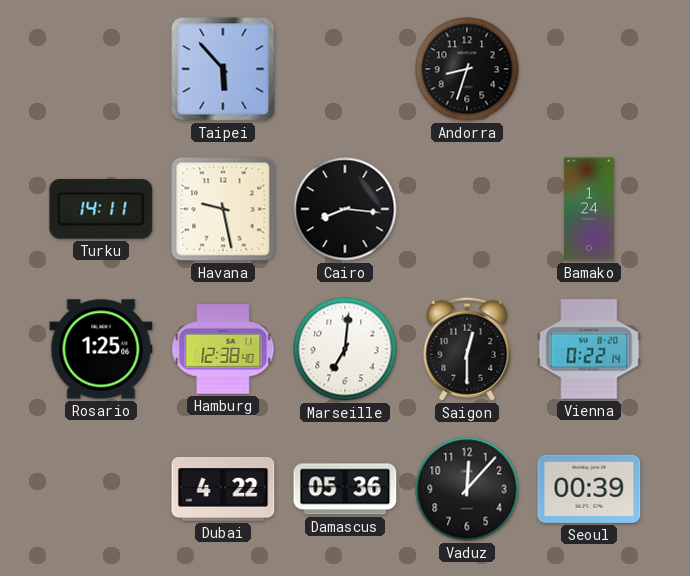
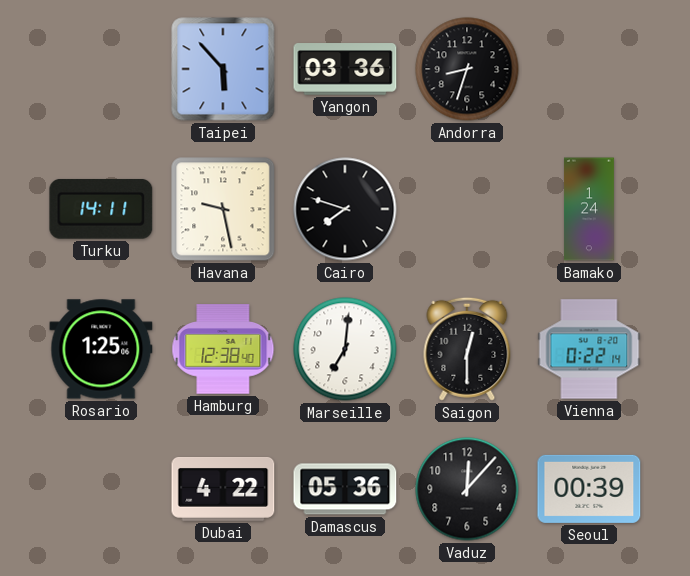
Yangon: none -> 03:36 (345, 69)
Cairo: 8:16 -> 7:48 (345, 209)
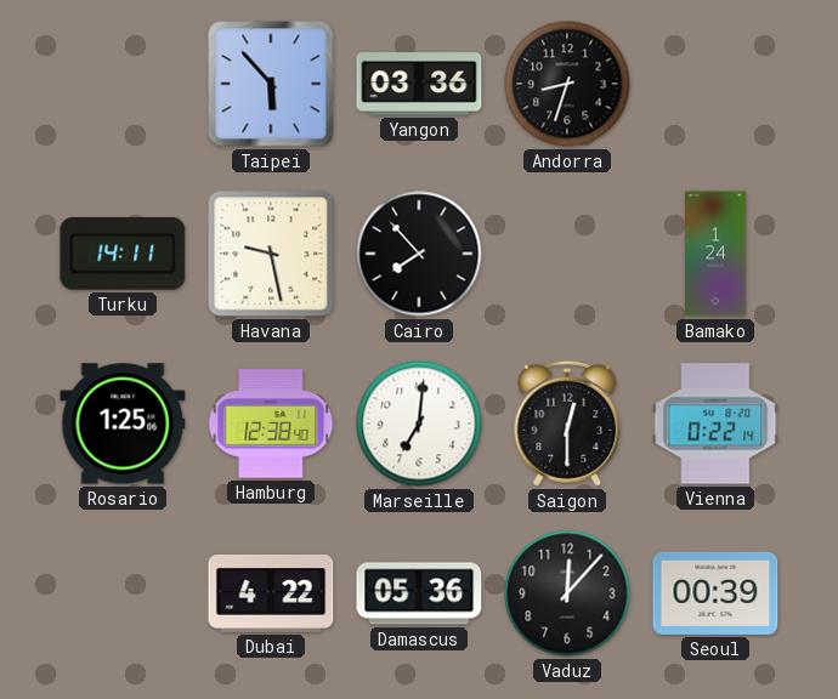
Cairo: 7:48 -> 7:53 (419, 254)
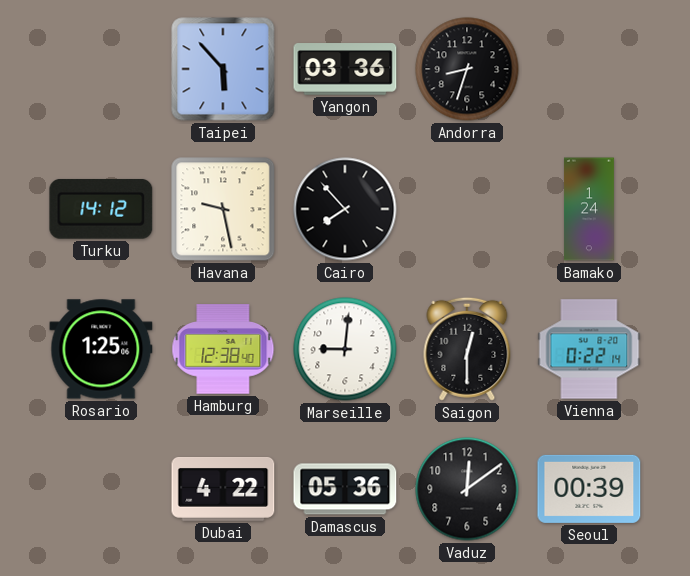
Turku: 14:11 -> 14:12 (101, 209)
Marseille: 7:01 -> 9:01 (345, 349)
Vaduz: 12:07 -> 12:09 (467, 489)
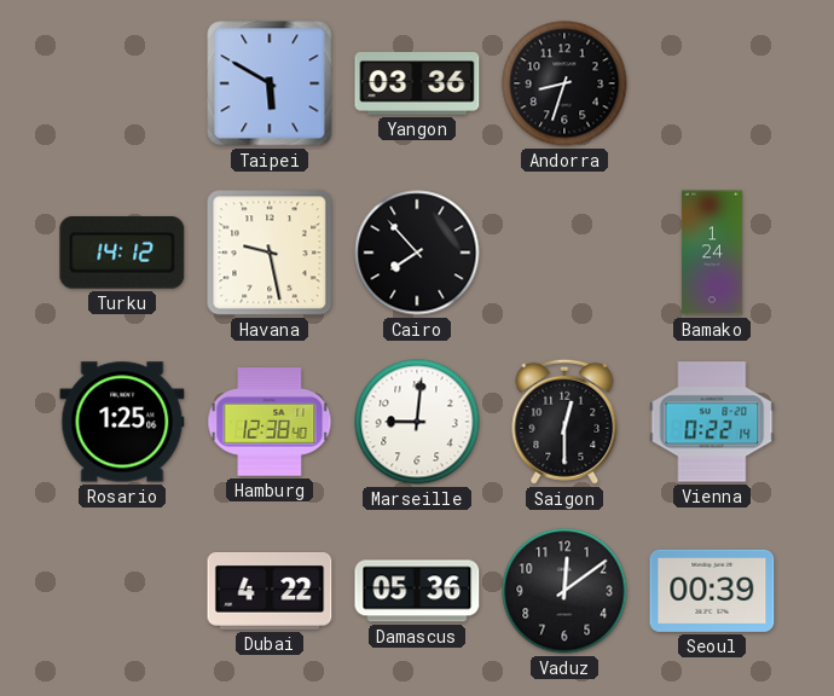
Taipei: 5:53 -> 5:50 (270, 83)
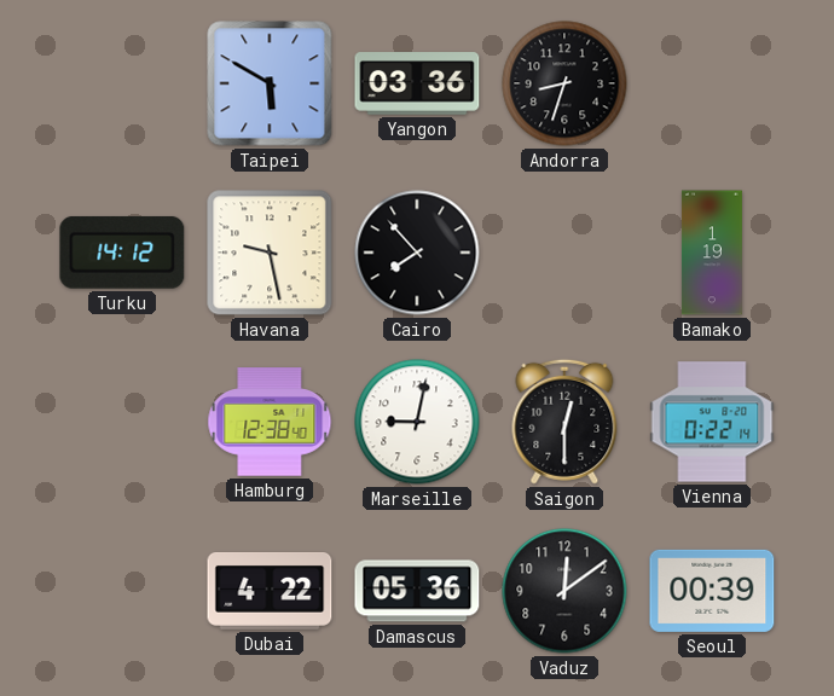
Bamako: 1:24 -> 1:19 (712, 253)
Rosario: 1:25 -> none (122, 422)
Marseille: 9:01 -> 9:02 (417, 422)
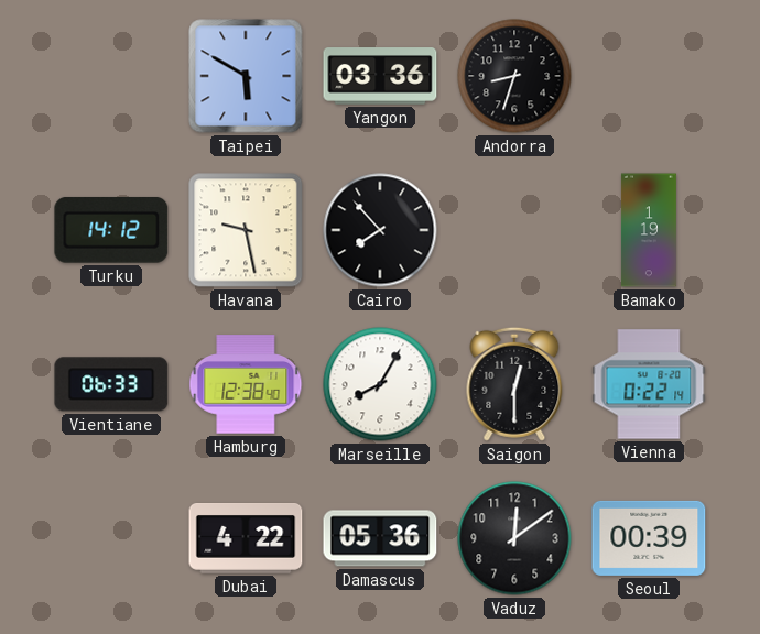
Vientiane: none -> 06:33 (111, 384)
Marseille: 9:02 -> 8:05 (380, 384)
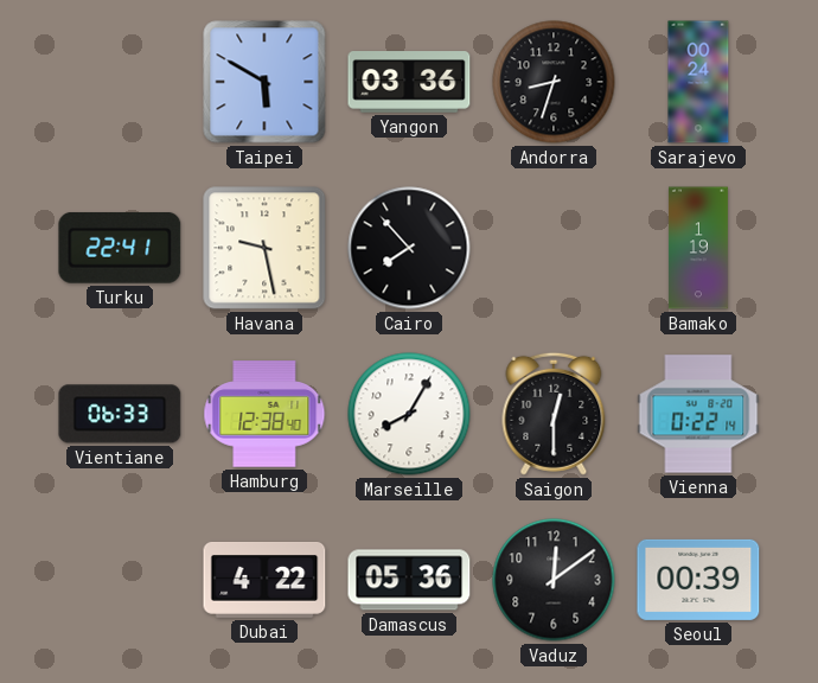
Sarajevo: none -> 00:24 (698, 82)
Turku: 14:12 -> 22:41 (120, 248)
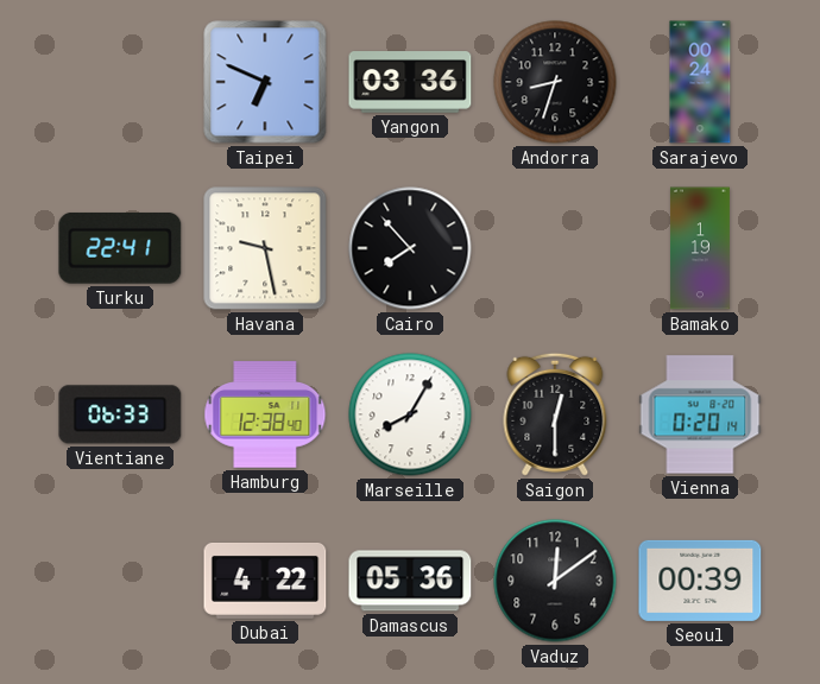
Taipei: 5:50 -> 6:49 (265, 82)
Vienna: 0:22 -> 0:20 (700, 414)
